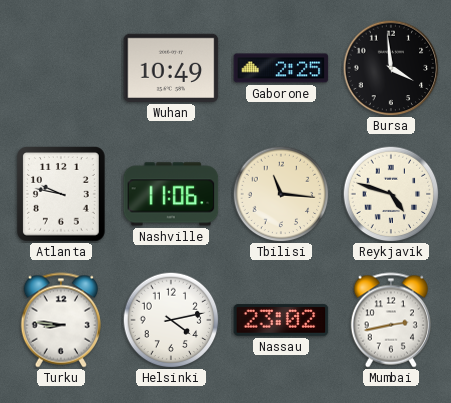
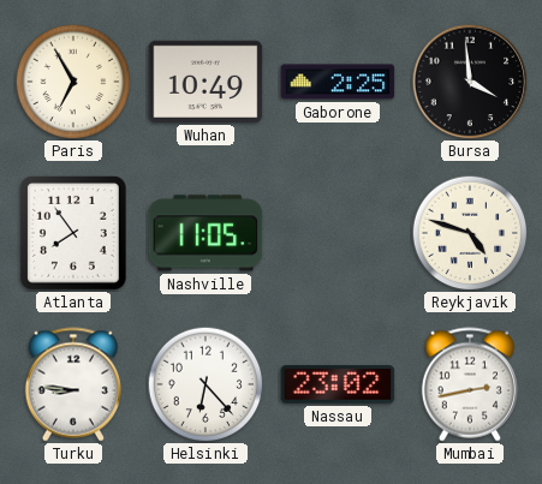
Paris: none -> 6:55 (73, 82)
Atlanta: 9:47 -> 7:54 (75, 234)
Nashville: 11:06 -> 11:05 (206, 233)
Tbilisi: 11:16 -> none (281, 194)
Helsinki: 4:13 -> 6:23 (206, 384)
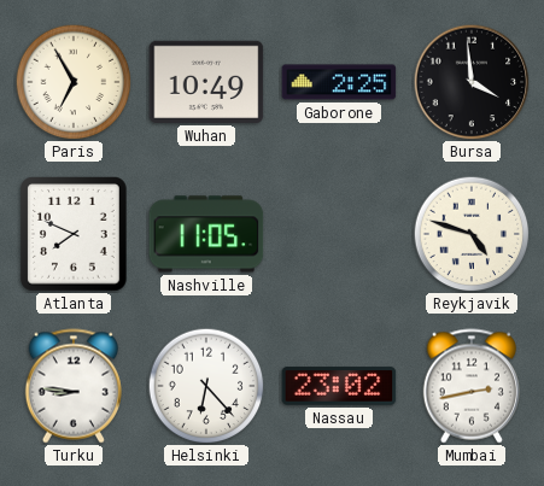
Atlanta: 7:54 -> 7:49 (75, 235)
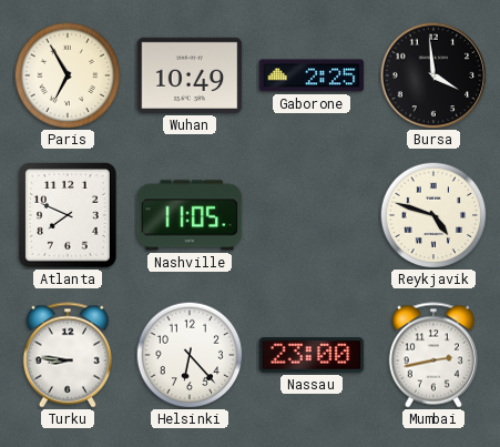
Nassau: 23:02 -> 23:00 (312, 355)
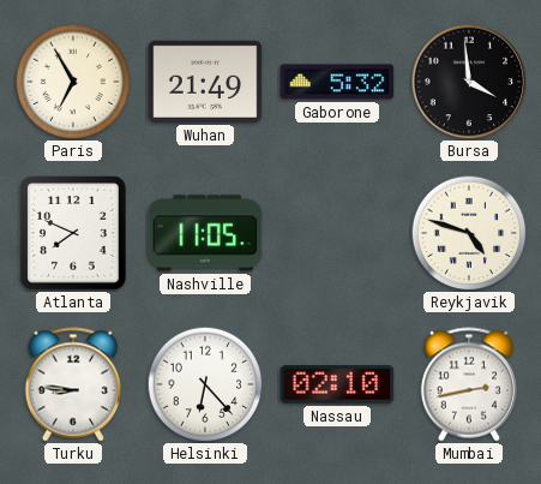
Wuhan: 10:49 -> 21:49 (205, 82)
Gaborone: 2:25 -> 5:32 (337, 82)
Nassau: 23:00 -> 02:10 (337, 384)
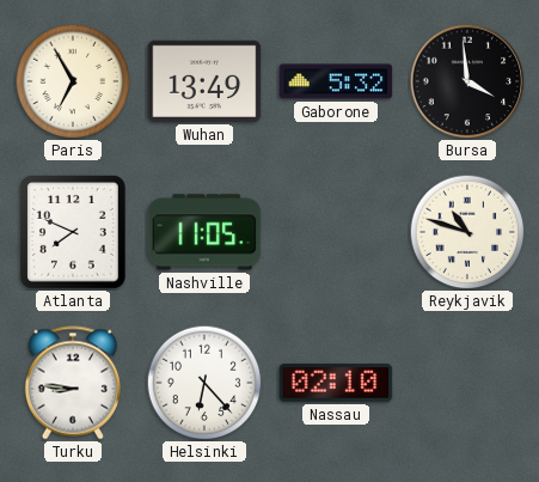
Wuhan: 21:49 -> 13:49 (204, 81)
Reykjavik: 4:48 -> 10:48 (467, 232)
Mumbai: 2:43 -> none (469, 384)
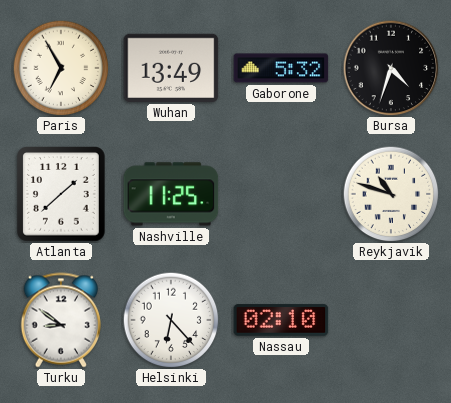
Bursa: 3:59 -> 4:33 (391, 68)
Atlanta: 7:49 -> 1:38 (62, 195)
Nashville: 11:05 -> 11:25 (171, 194)
Turku: 8:46 -> 8:51 (61, 320)
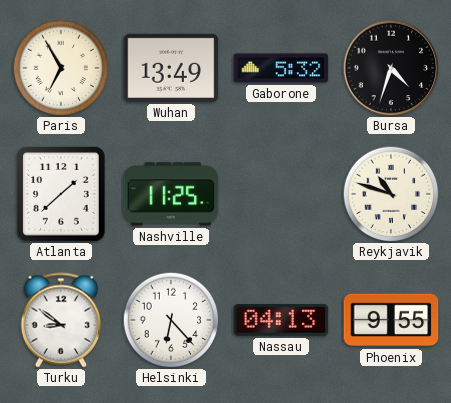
Nassau: 02:10 -> 04:13 (281, 320)
Phoenix: none -> 9:55 (391, 320)
